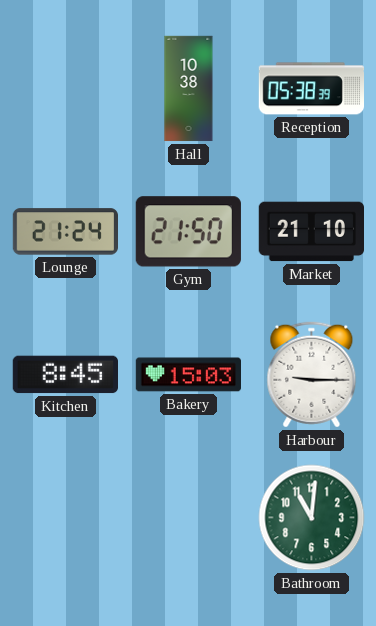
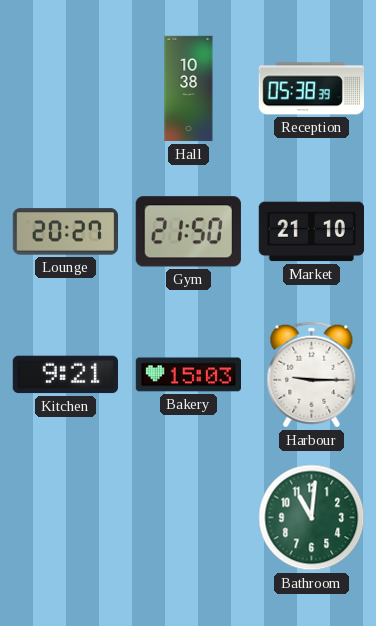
Lounge: 21:24 -> 20:27 (65, 232)
Kitchen: 8:45 -> 9:21 (65, 375)
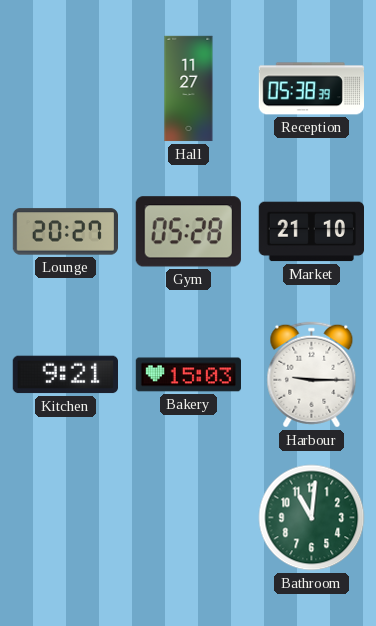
Hall: 10:38 -> 11:27 (189, 89)
Gym: 21:50 -> 05:28 (188, 232)
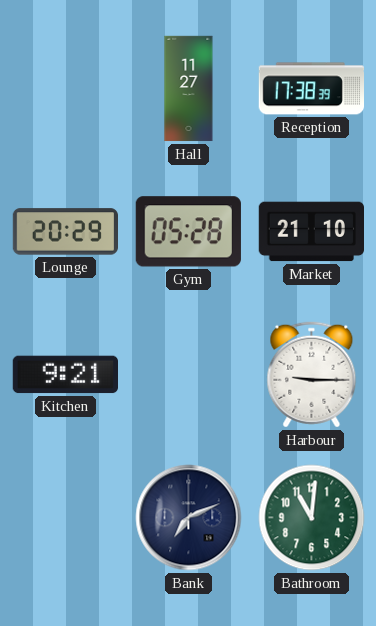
Reception: 05:38 -> 17:38 (311, 89)
Lounge: 20:27 -> 20:29 (65, 232)
Bakery: 15:03 -> none (188, 375)
Bank: none -> 7:11 (189, 518)
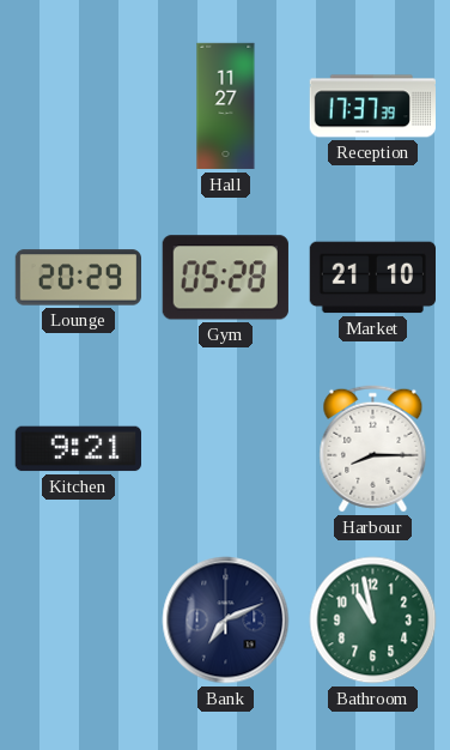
Reception: 17:38 -> 17:37 (372, 107)
Harbour: 9:15 -> 8:15 (373, 449)
Bathroom: 11:01 -> 10:58 (373, 621)
